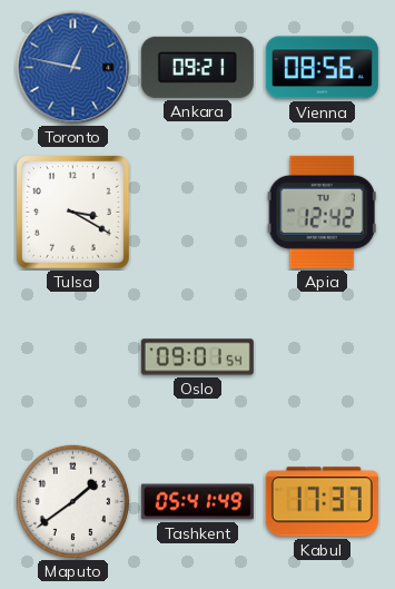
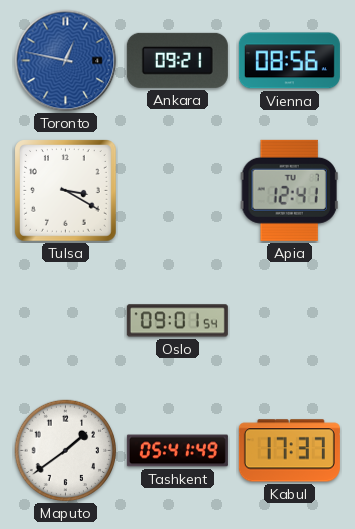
Apia: 12:42 -> 12:41 (289, 190)
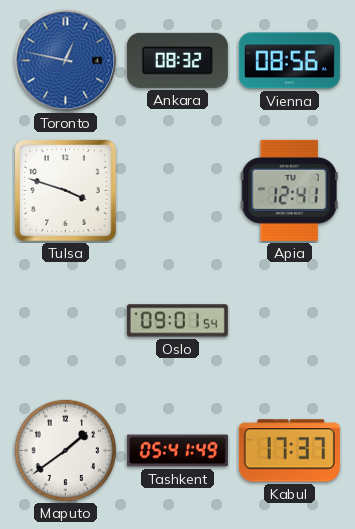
Ankara: 09:21 -> 08:32 (177, 60)
Tulsa: 3:20 -> 3:48 (66, 191)
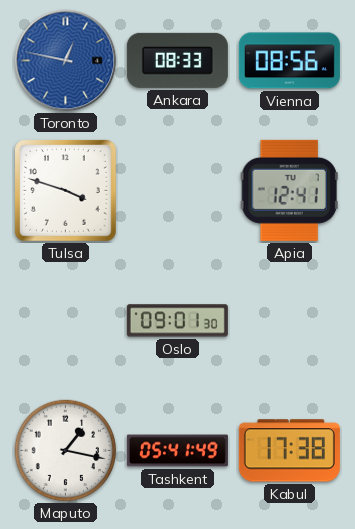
Ankara: 08:32 -> 08:33 (177, 60)
Oslo: 09:01:54 -> 09:01:30 (177, 321)
Maputo: 1:39 -> 1:17 (66, 451)
Kabul: 17:37 -> 17:38 (289, 451)
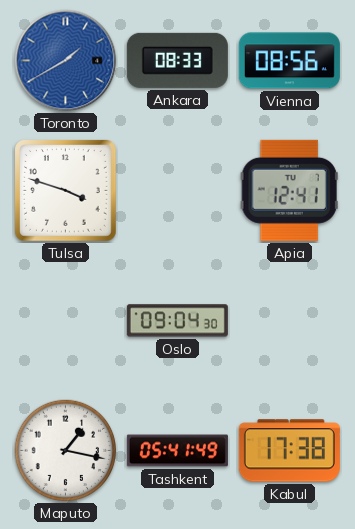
Toronto: 12:47 -> 1:40 (66, 61)
Oslo: 09:01 -> 09:04 (177, 321)
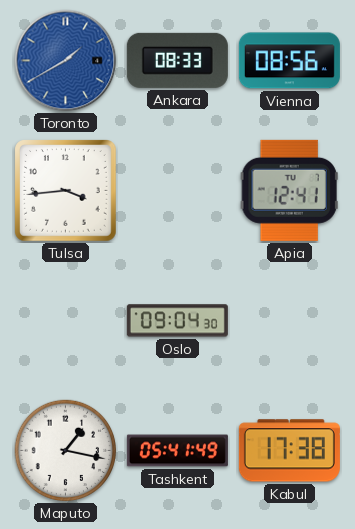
Tulsa: 3:48 -> 3:44 (66, 191)
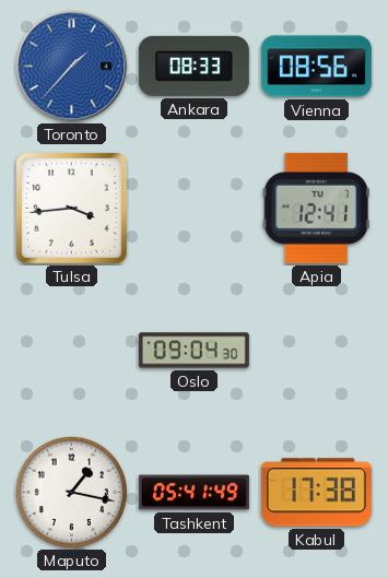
Toronto: 1:40 -> 1:37 (72, 67)
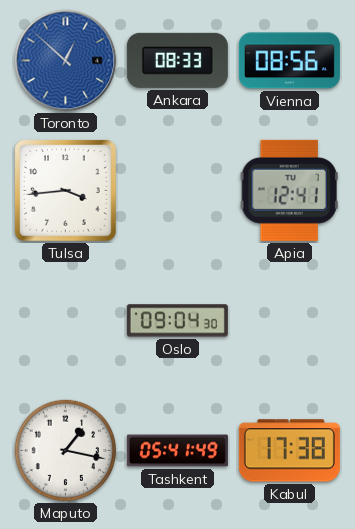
Toronto: 1:37 -> 12:52 (66, 61)
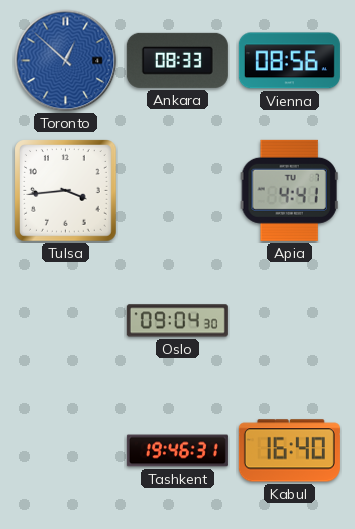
Apia: 12:41 -> 4:41 (289, 190)
Maputo: 1:17 -> none (66, 451)
Tashkent: 05:41 -> 19:46 (177, 451)
Kabul: 17:38 -> 16:40 (289, 451)
